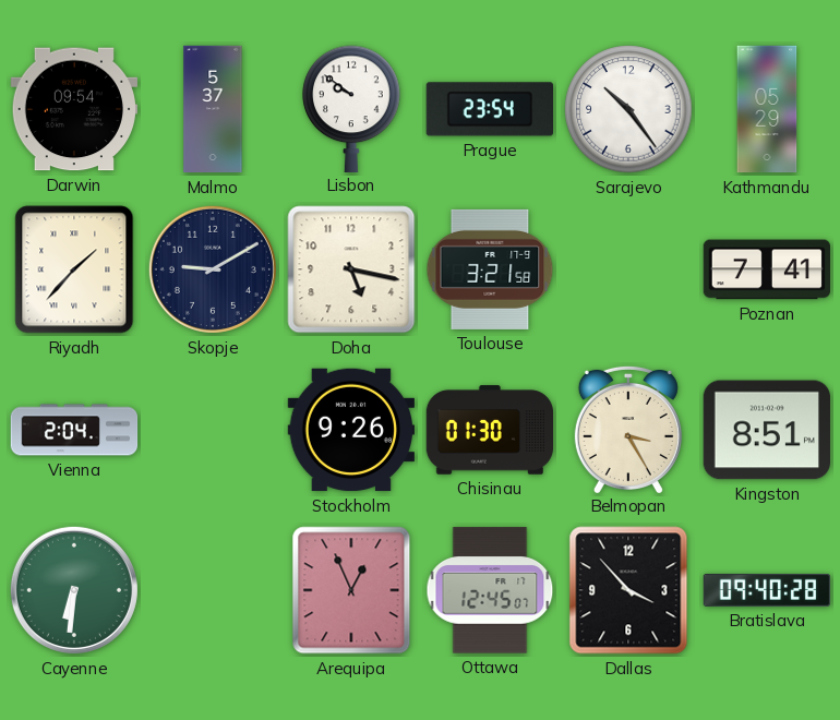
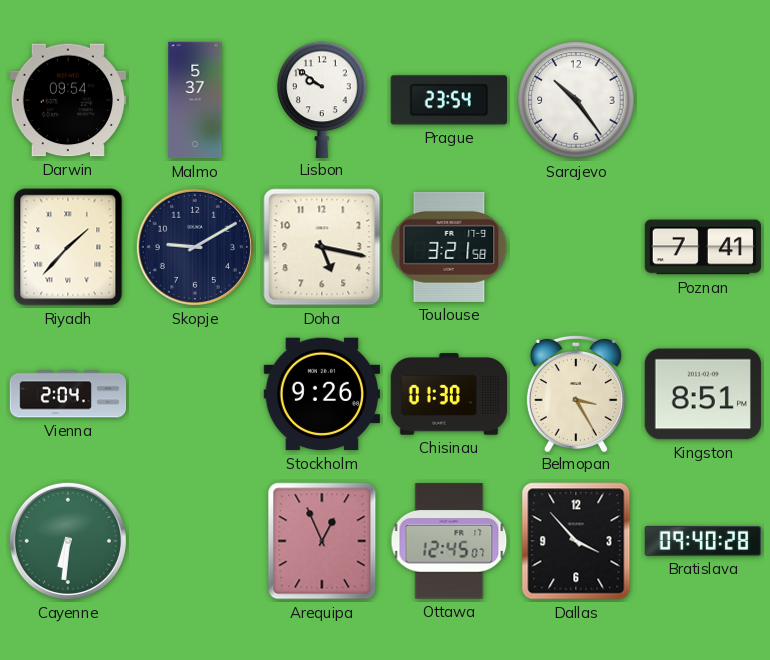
Kathmandu: 05:29 -> none (767, 109)
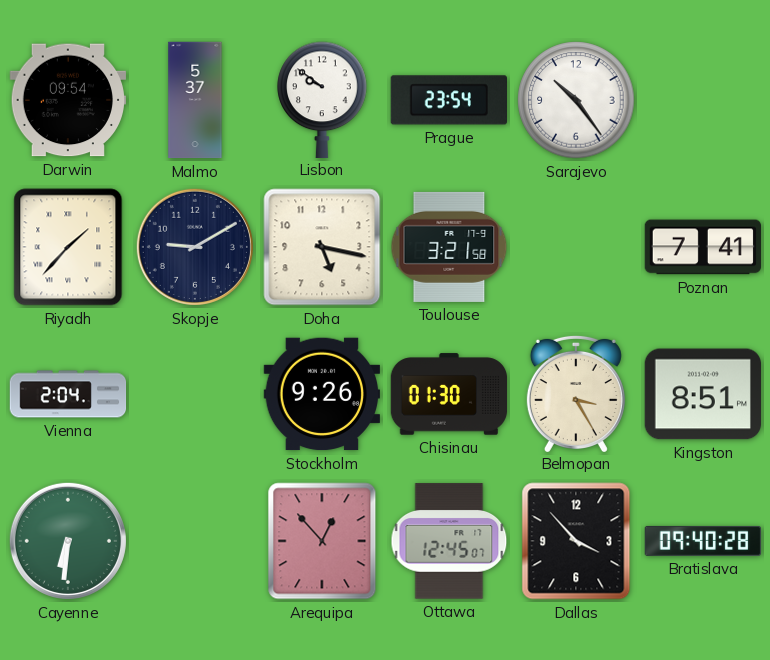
Arequipa: 12:56 -> 12:53 (322, 541)
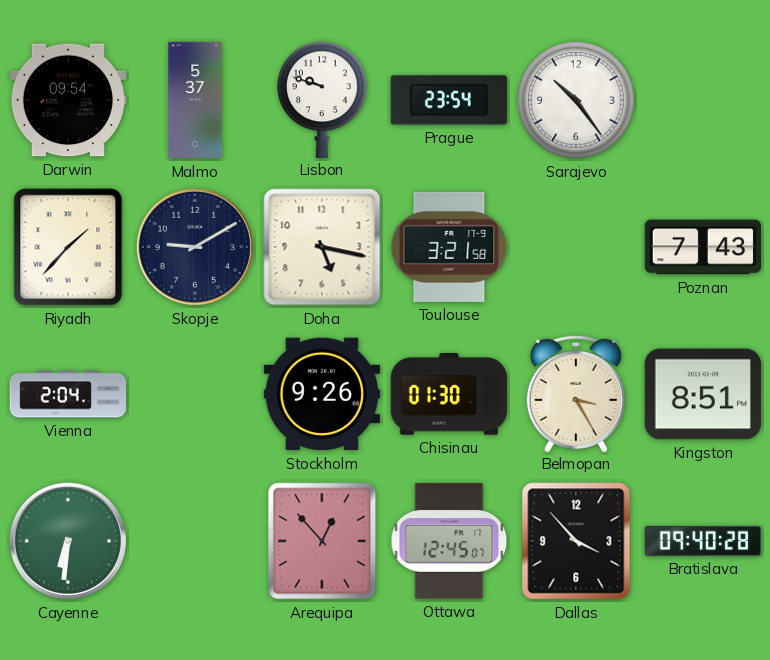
Lisbon: 9:51 -> 9:48 (322, 99)
Poznan: 7:41 -> 7:43 (702, 247)
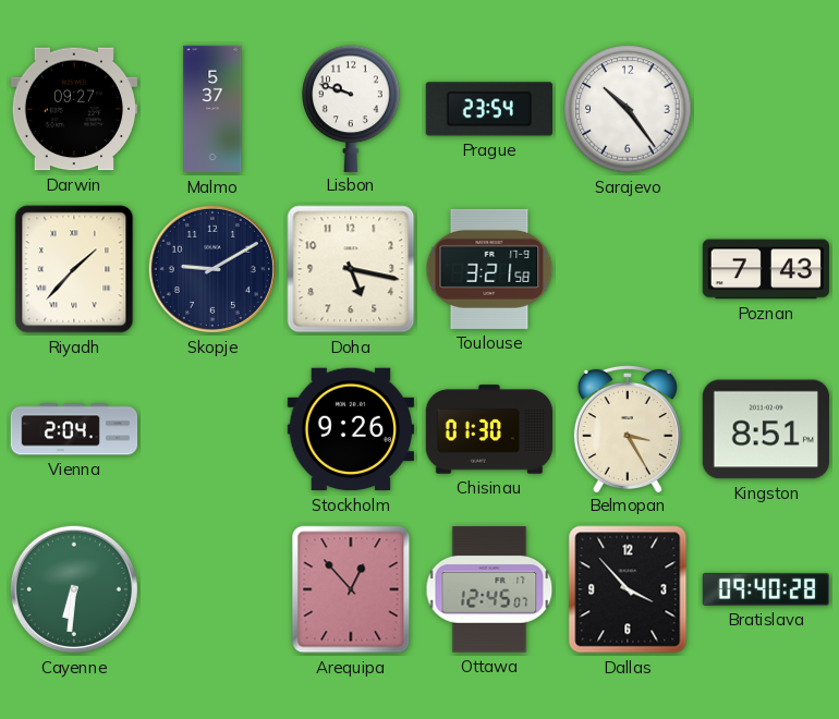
Darwin: 09:54 -> 09:27 (74, 109)
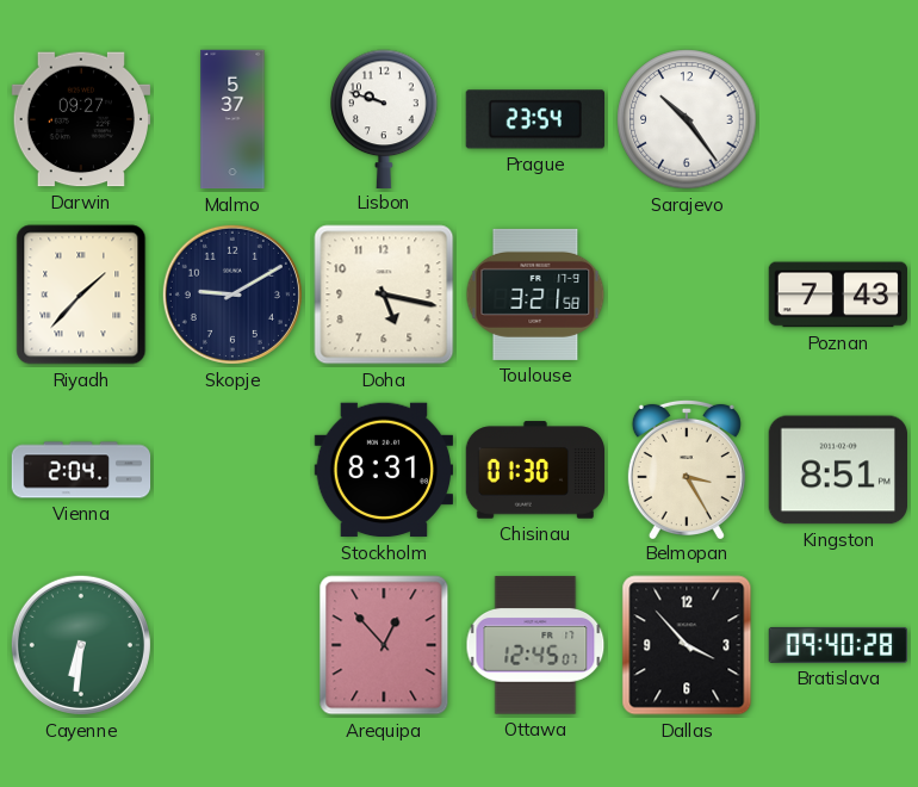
Stockholm: 9:26 -> 8:31 (383, 470)
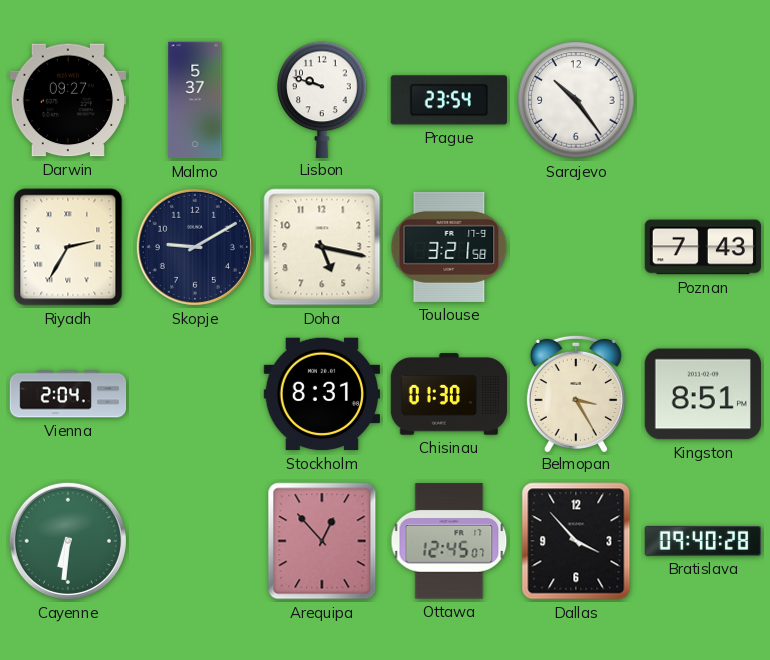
Riyadh: 1:37 -> 2:35 (68, 247)
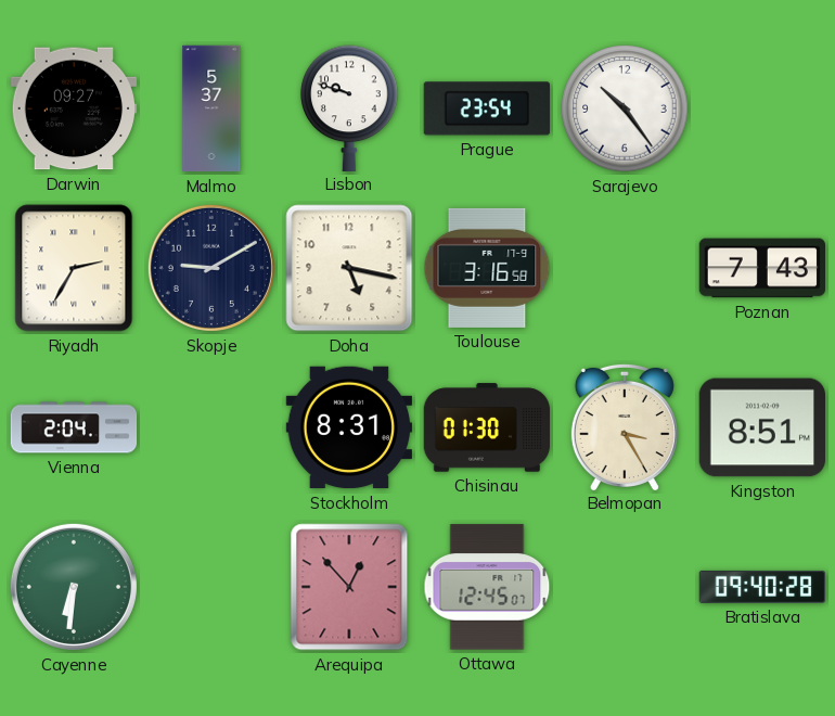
Toulouse: 3:21 -> 3:16 (487, 268)
Dallas: 3:53 -> none (576, 541)
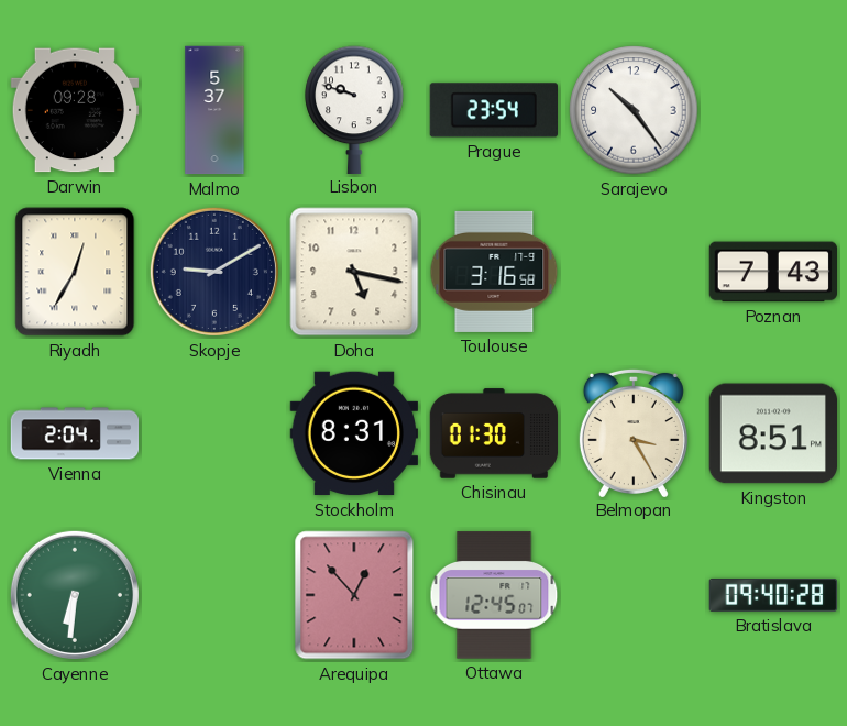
Darwin: 09:27 -> 09:28 (75, 110)
Riyadh: 2:35 -> 12:35 (75, 272)
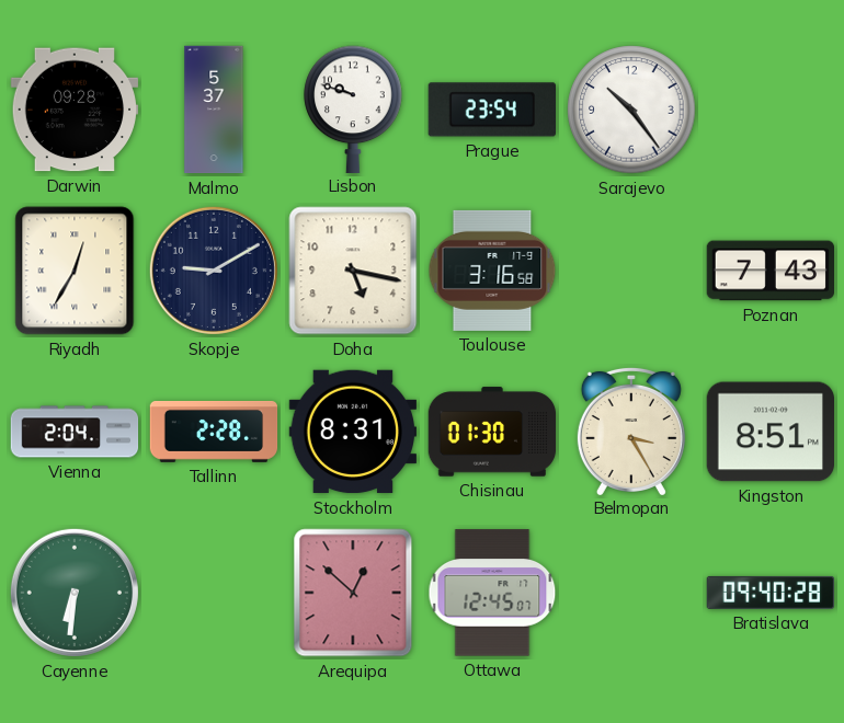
Tallinn: none -> 2:28 (214, 432)
Arequipa: 12:53 -> 12:52 (353, 593)
